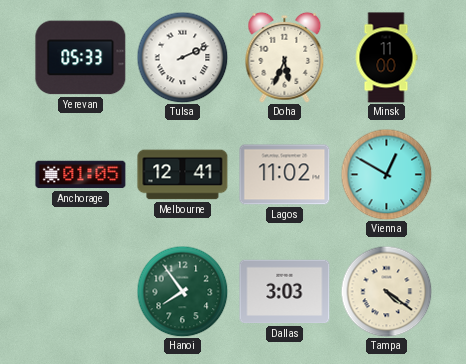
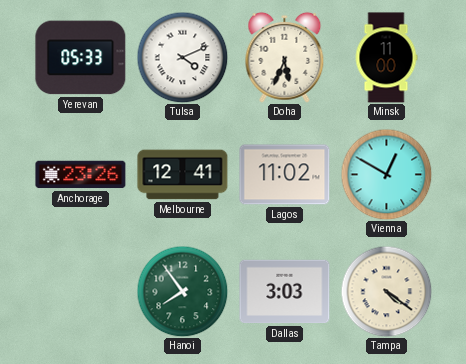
Tulsa: 2:11 -> 4:11 (182, 57)
Anchorage: 01:05 -> 23:26 (81, 175)
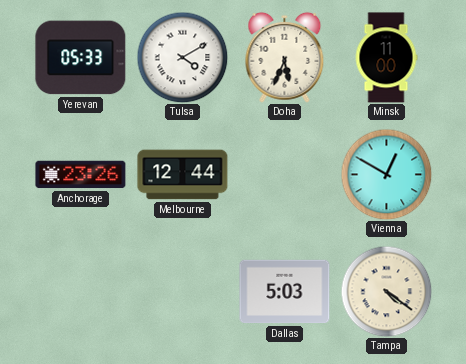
Tulsa: 4:11 -> 4:10 (182, 57)
Melbourne: 12:41 -> 12:44 (183, 175)
Lagos: 11:02 -> none (285, 175)
Hanoi: 7:54 -> none (182, 291)
Dallas: 3:03 -> 5:03 (285, 292)
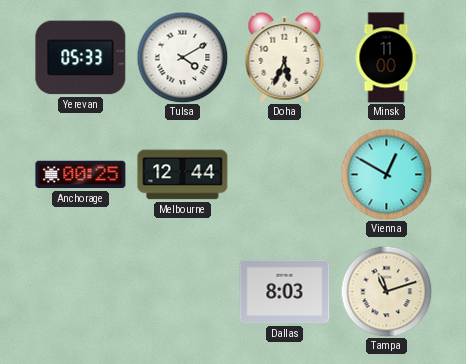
Anchorage: 23:26 -> 00:25 (81, 175)
Dallas: 5:03 -> 8:03 (285, 292)
Tampa: 4:21 -> 11:12 (386, 291)
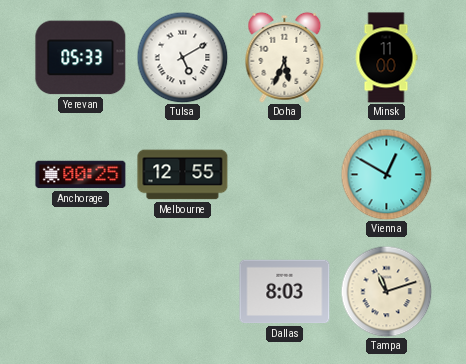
Tulsa: 4:10 -> 5:10 (182, 57)
Melbourne: 12:44 -> 12:55 (183, 175)
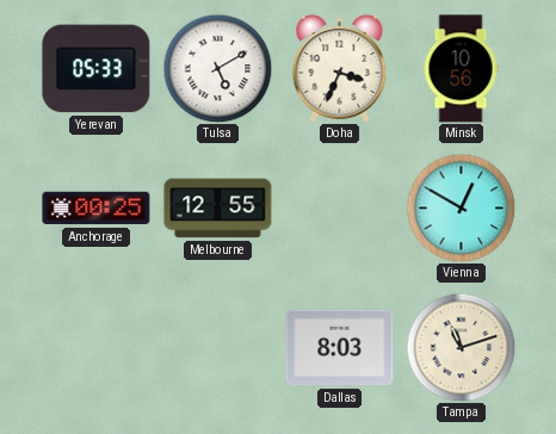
Doha: 5:34 -> 3:34 (340, 68)
Minsk: 11:00 -> 10:56 (461, 69)
